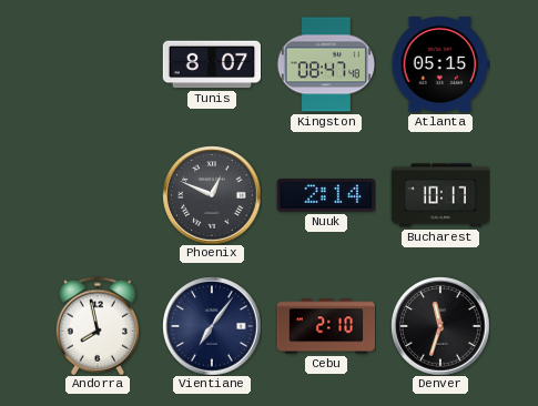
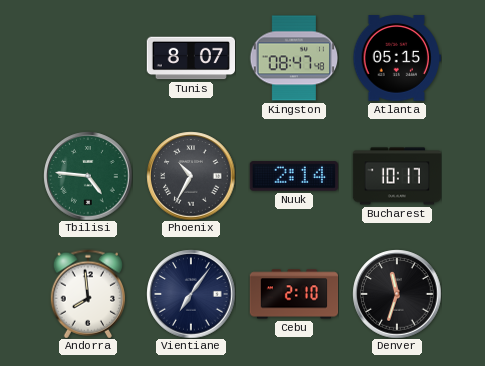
Tbilisi: none -> 4:46 (88, 176)
Phoenix: 12:49 -> 10:35 (191, 176)
Andorra: 7:58 -> 7:59 (87, 294)
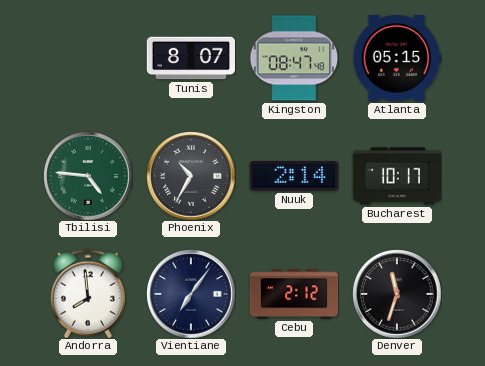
Cebu: 2:10 -> 2:12 (294, 294)
